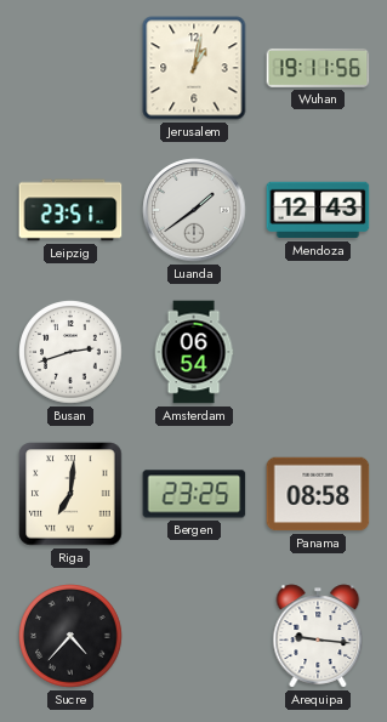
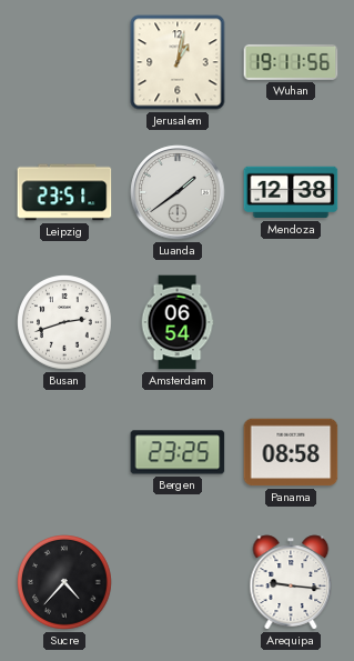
Mendoza: 12:43 -> 12:38 (291, 192)
Riga: 7:01 -> none (70, 494)
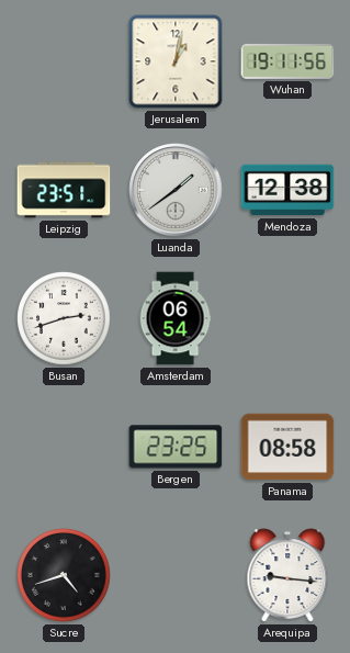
Sucre: 4:37 -> 4:42 (64, 575)
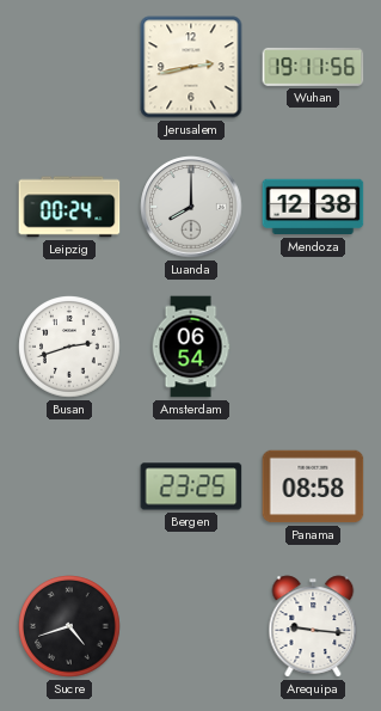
Jerusalem: 1:02 -> 2:43 (191, 67)
Leipzig: 23:51 -> 00:24 (69, 207)
Luanda: 1:39 -> 8:00 (191, 207)
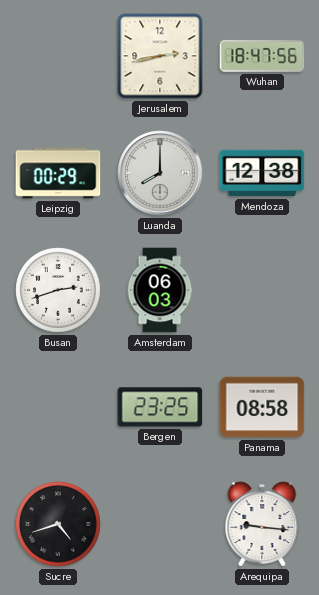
Wuhan: 19:11 -> 18:47 (262, 56)
Leipzig: 00:24 -> 00:29 (58, 173)
Amsterdam: 06:54 -> 06:03 (160, 290)
